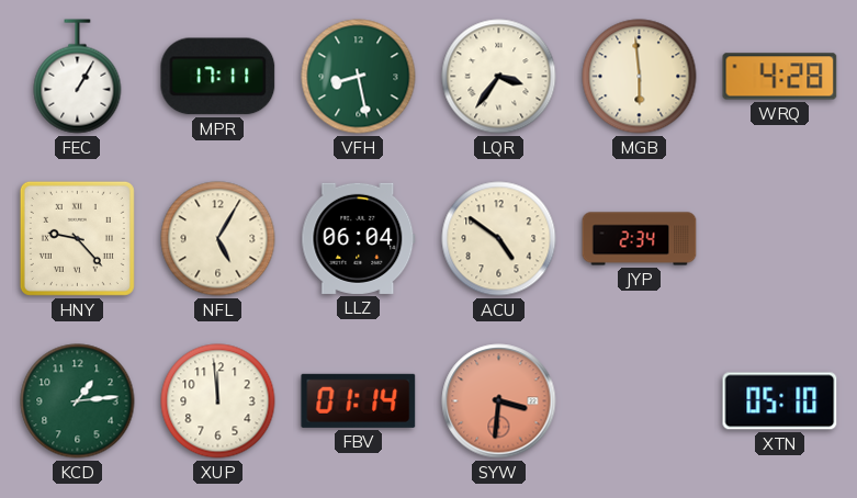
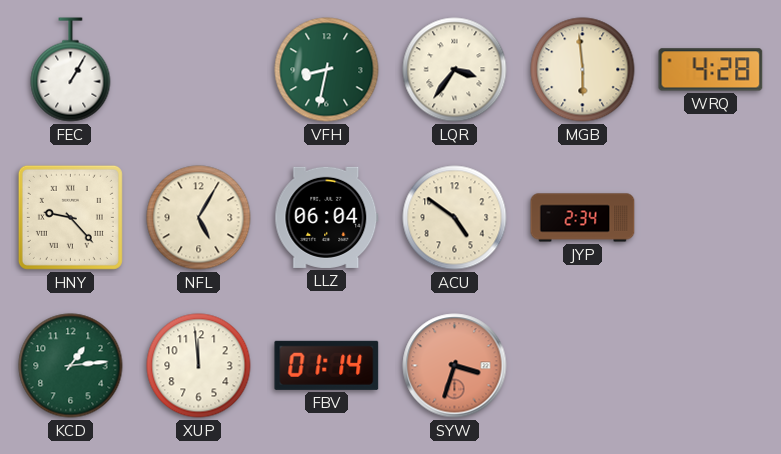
MPR: 17:11 -> none (218, 77)
VFH: 8:28 -> 8:32 (327, 70)
SYW: 3:31 -> 3:33 (455, 366)
XTN: 05:10 -> none (780, 401)
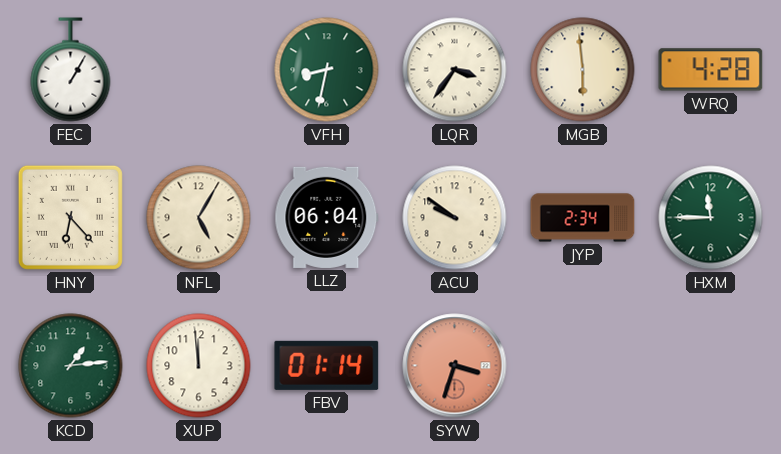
HNY: 9:23 -> 6:23 (70, 217)
ACU: 4:51 -> 9:51 (455, 218)
HXM: none -> 11:45 (711, 218)
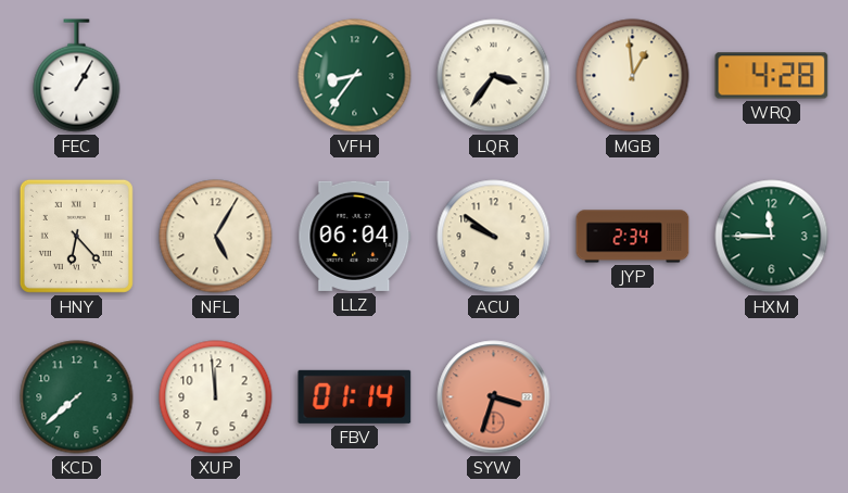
VFH: 8:32 -> 8:36 (355, 76)
MGB: 5:59 -> 12:59 (633, 76)
KCD: 1:14 -> 7:38 (77, 397)
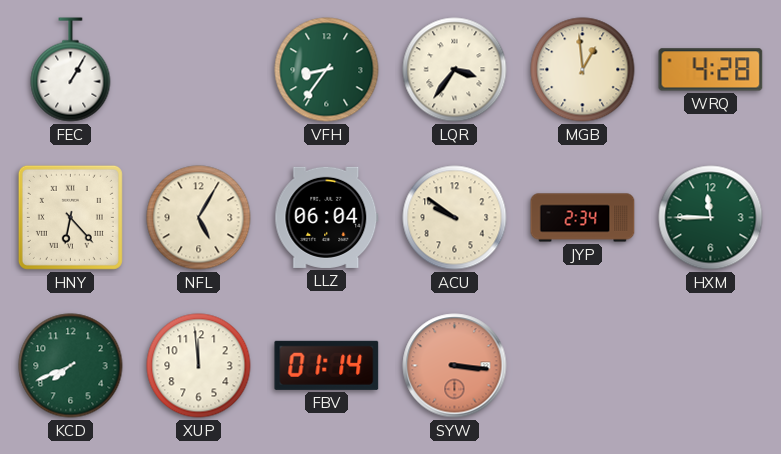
KCD: 7:38 -> 7:41 (71, 366)
SYW: 3:33 -> 3:16 (455, 366)
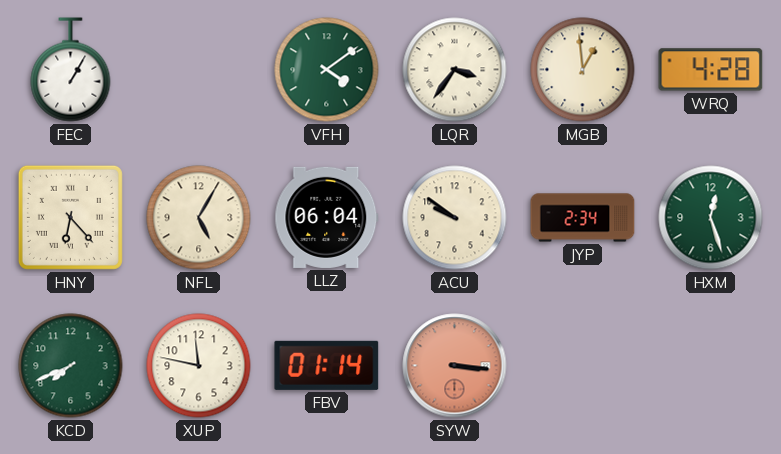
VFH: 8:36 -> 4:09 (327, 70)
HXM: 11:45 -> 12:27 (711, 218)
XUP: 11:59 -> 11:47 (199, 366)
